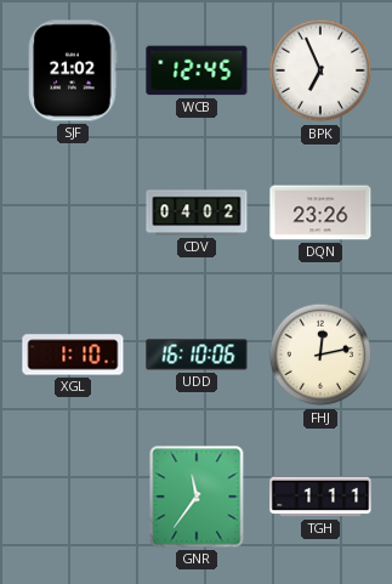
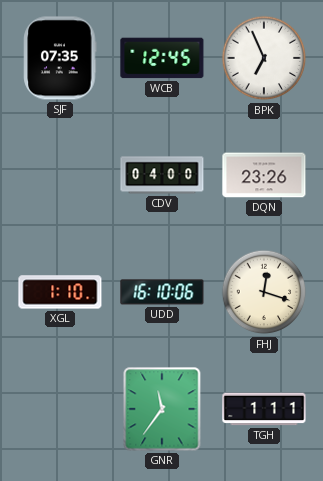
SJF: 21:02 -> 07:35 (60, 58)
CDV: 04:02 -> 04:00 (162, 175)
FHJ: 12:13 -> 12:18 (264, 292)
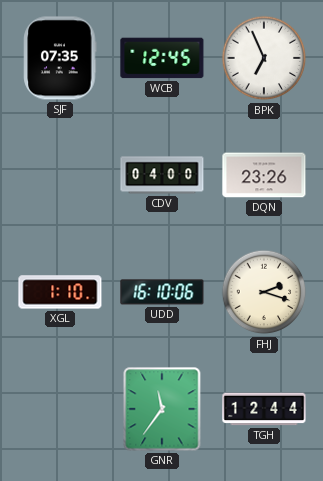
FHJ: 12:18 -> 2:18 (264, 292)
TGH: 1:11 -> 12:44 (264, 409)
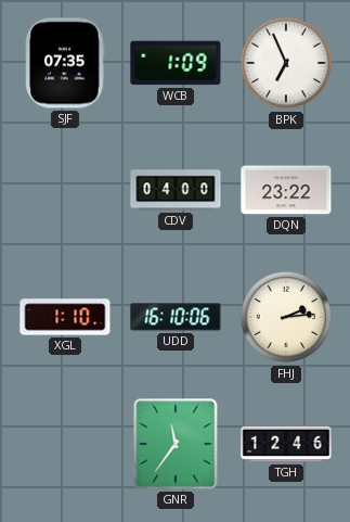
WCB: 12:45 -> 1:09 (176, 63)
DQN: 23:26 -> 23:22 (286, 190)
FHJ: 2:18 -> 2:14 (286, 317)
TGH: 12:44 -> 12:46 (286, 444)
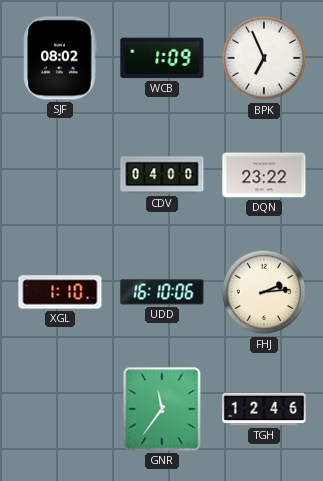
SJF: 07:35 -> 08:02 (60, 58)
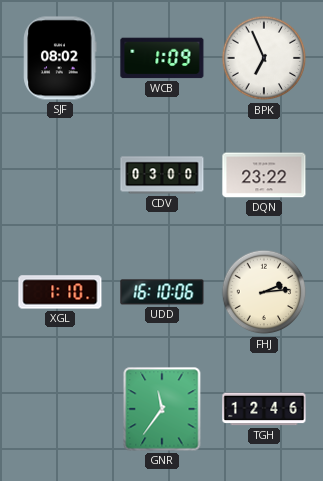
CDV: 04:00 -> 03:00 (162, 175)
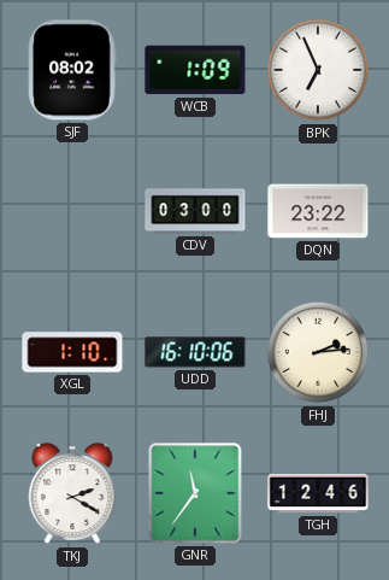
TKJ: none -> 2:20 (72, 494)
